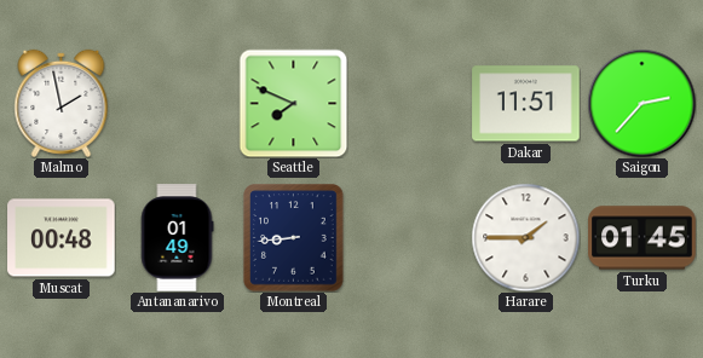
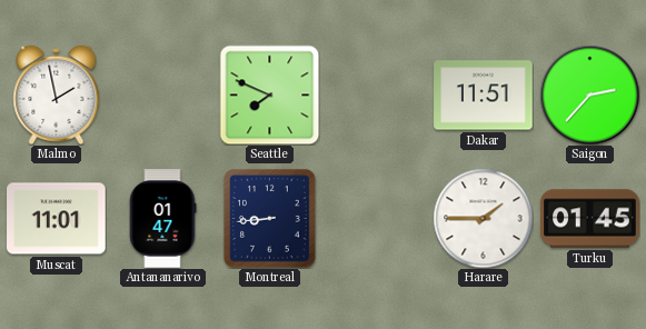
Muscat: 00:48 -> 11:01 (57, 219)
Antananarivo: 01:49 -> 01:47 (162, 219)
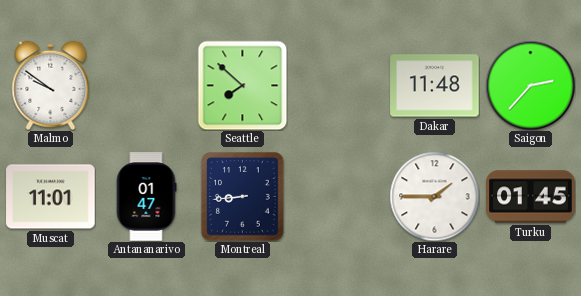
Malmo: 1:58 -> 9:51 (51, 85)
Seattle: 7:49 -> 7:52 (242, 85)
Dakar: 11:51 -> 11:48 (435, 86)
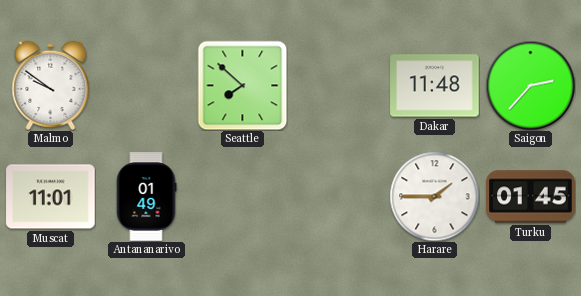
Antananarivo: 01:47 -> 01:49 (146, 197)
Montreal: 8:44 -> none (243, 197)
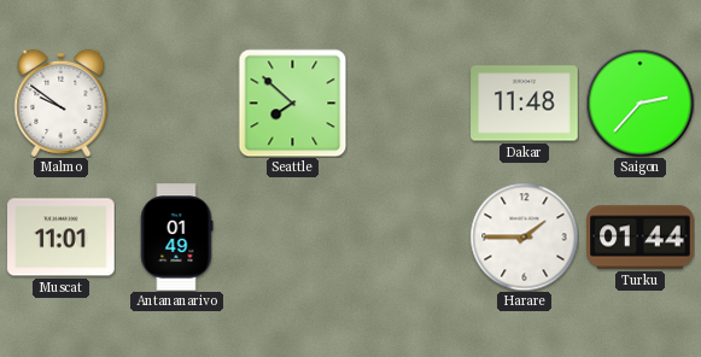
Turku: 01:45 -> 01:44 (641, 238)
